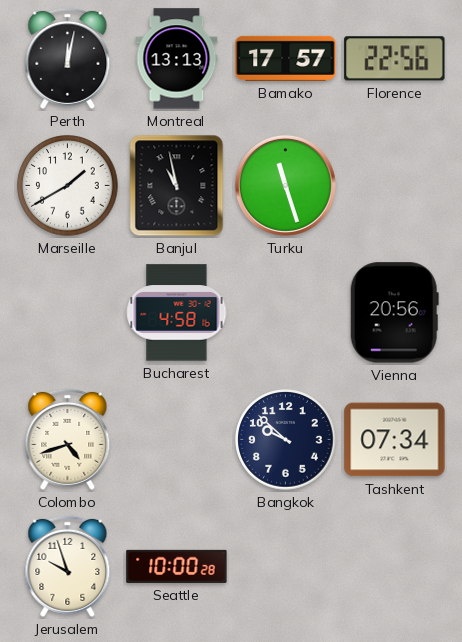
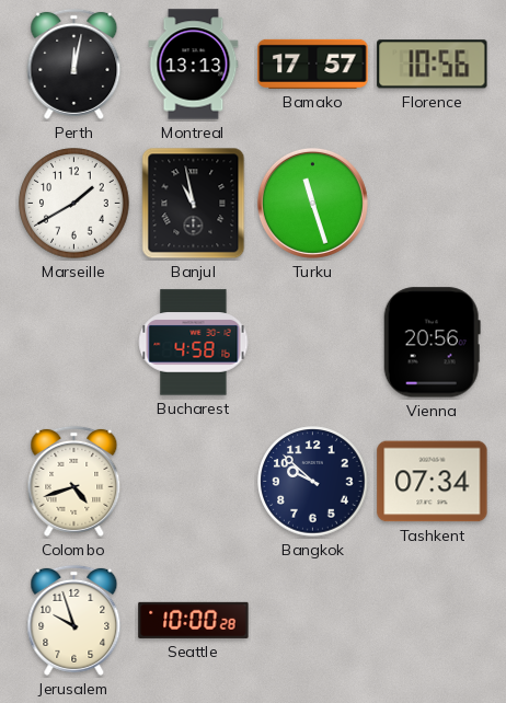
Florence: 22:56 -> 10:56 (433, 65)
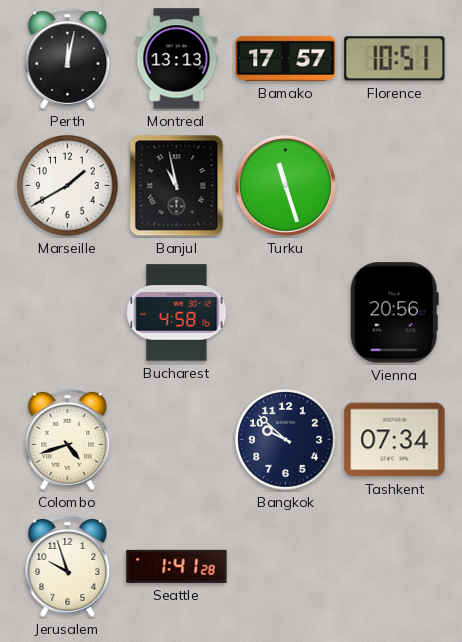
Florence: 10:56 -> 10:51 (395, 59)
Seattle: 10:00 -> 1:41 (177, 566)
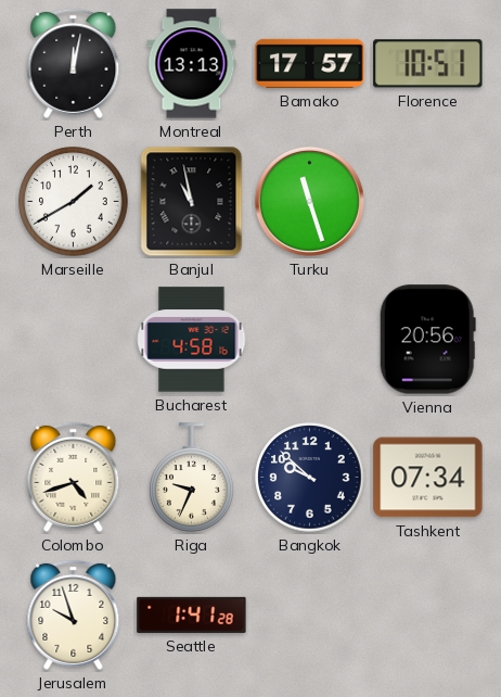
Riga: none -> 9:34 (192, 478)
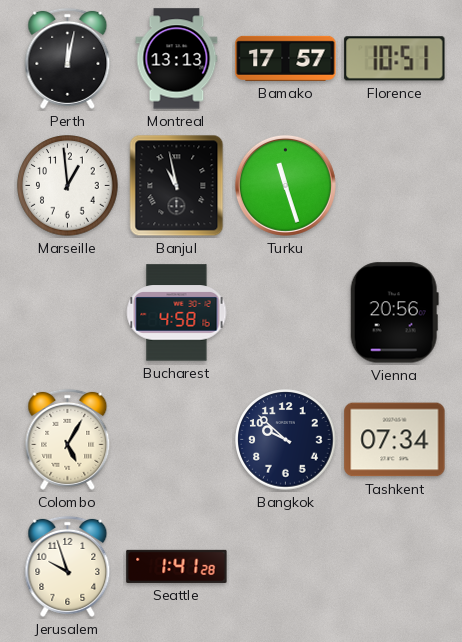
Marseille: 1:40 -> 12:59 (68, 186)
Colombo: 4:42 -> 5:05 (68, 439)
Riga: 9:34 -> none (192, 478)
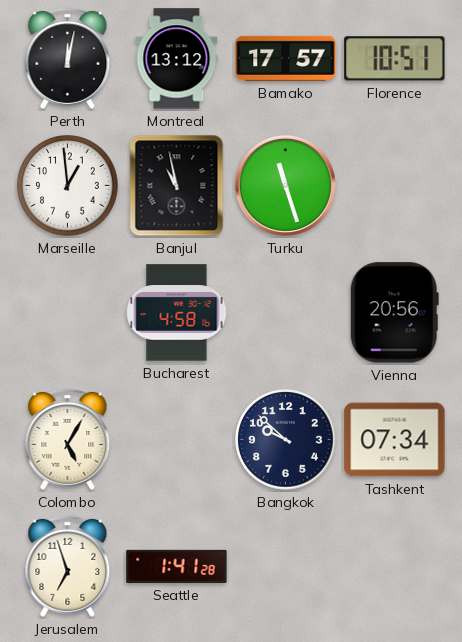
Montreal: 13:13 -> 13:12 (177, 59)
Jerusalem: 9:57 -> 6:57 (68, 566)
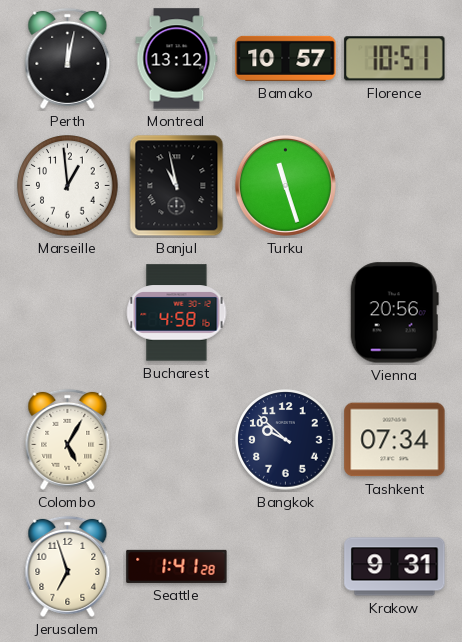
Bamako: 17:57 -> 10:57 (286, 58)
Krakow: none -> 9:31 (395, 567)
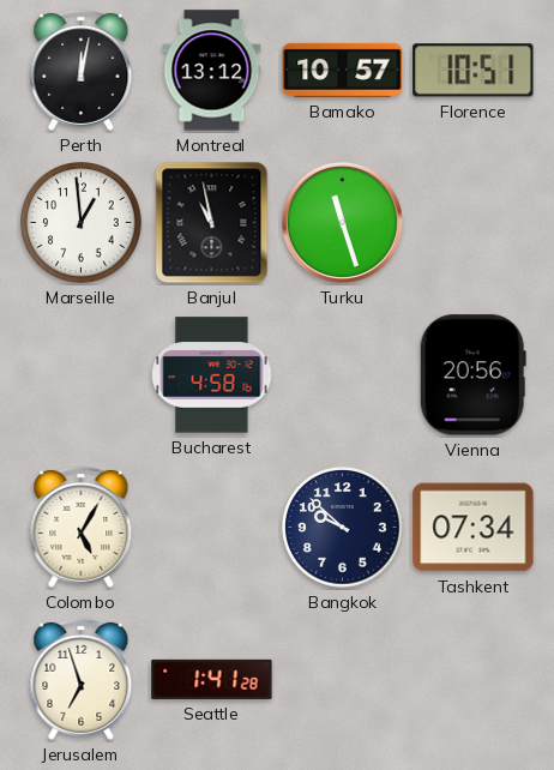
Krakow: 9:31 -> none (395, 567)
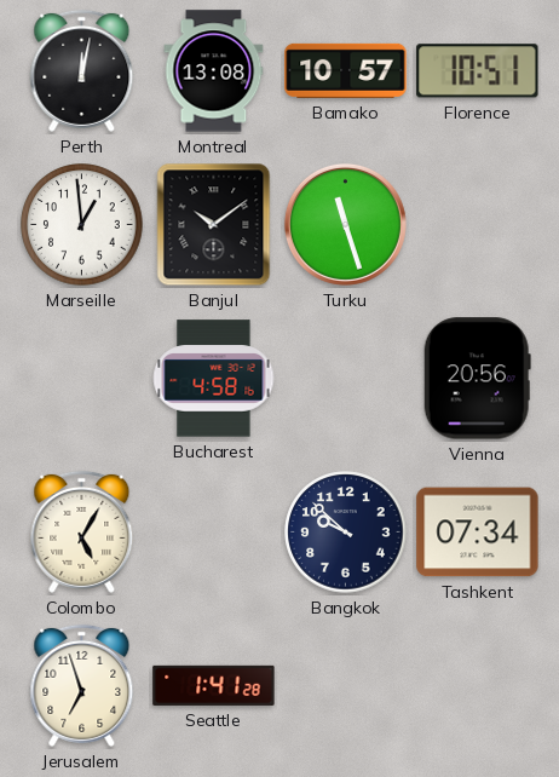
Montreal: 13:12 -> 13:08 (214, 71)
Banjul: 10:58 -> 10:09 (214, 225)
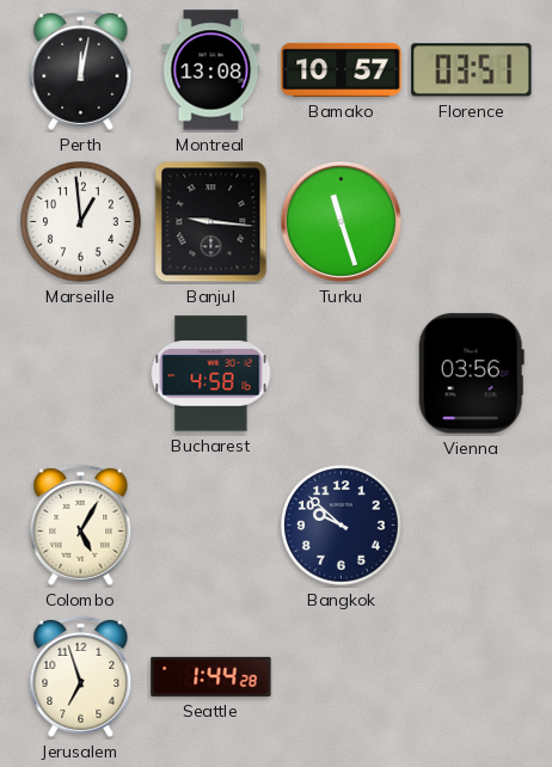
Florence: 10:51 -> 03:51 (472, 70)
Banjul: 10:09 -> 9:16 (211, 222)
Vienna: 20:56 -> 03:56 (471, 374)
Tashkent: 07:34 -> none (478, 533)
Seattle: 1:41 -> 1:44 (211, 676)
